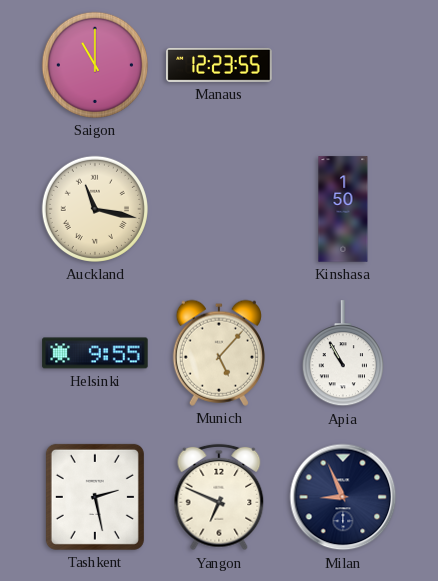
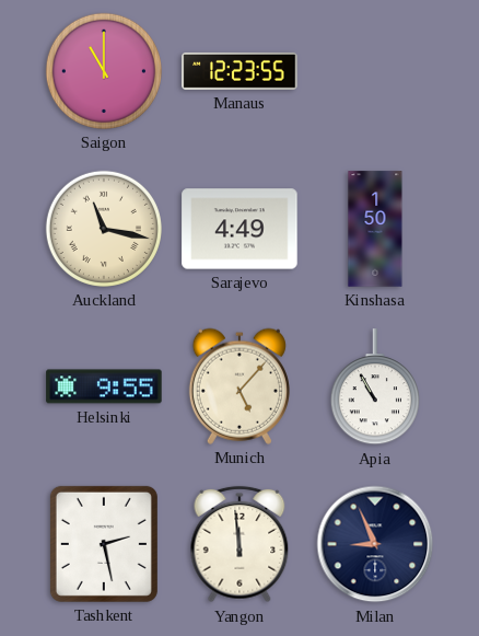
Sarajevo: none -> 4:49 (240, 229)
Yangon: 6:49 -> 11:59 (240, 544)
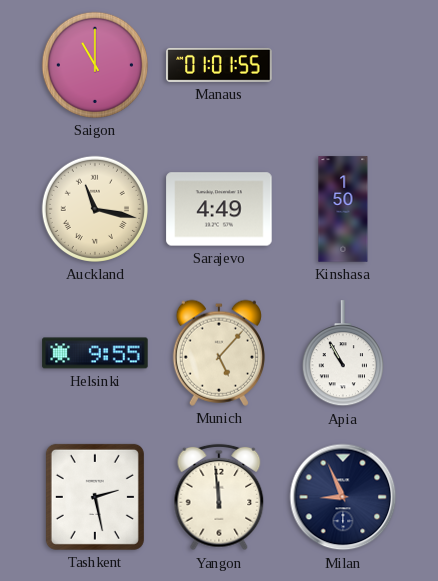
Manaus: 12:23 -> 01:01 (219, 65)
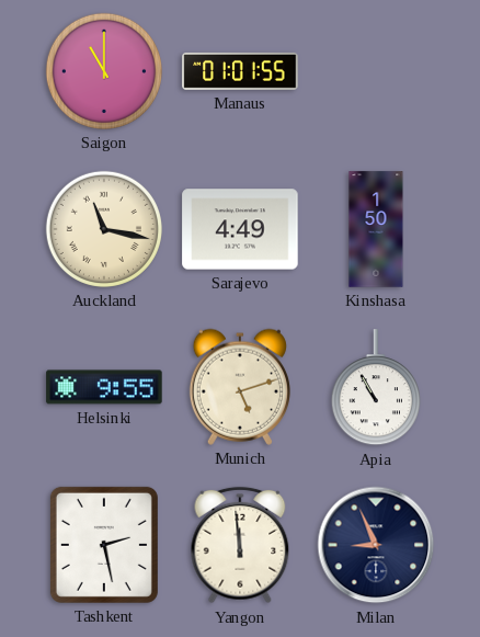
Munich: 5:07 -> 5:12 (240, 387)
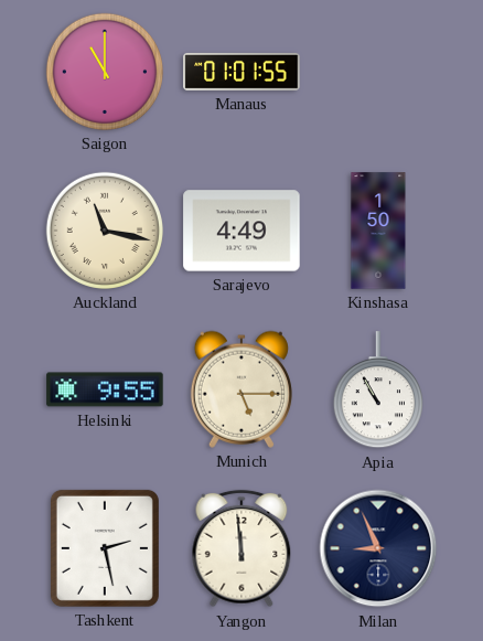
Munich: 5:12 -> 5:15 (241, 389)
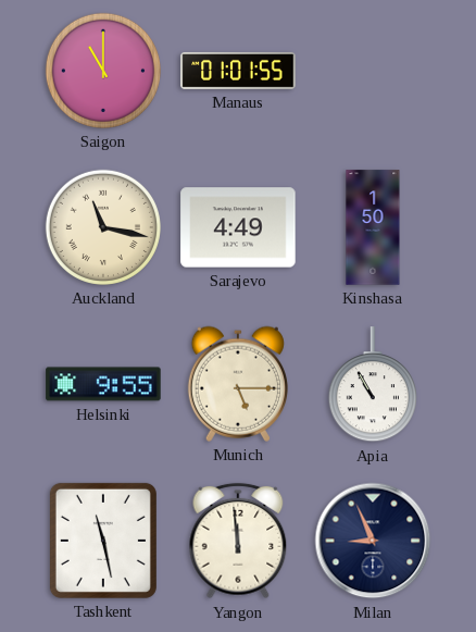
Tashkent: 2:28 -> 11:28 (103, 541)
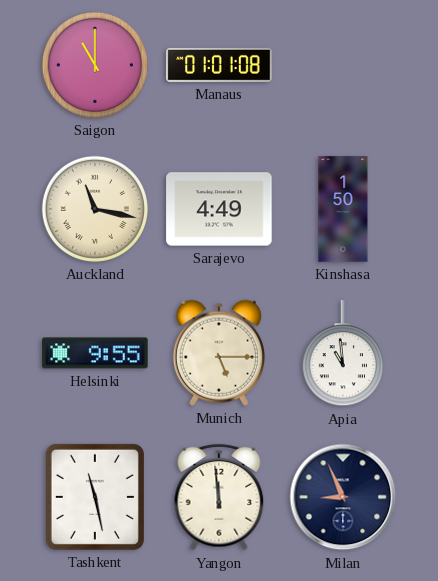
Manaus: 01:01:55 -> 01:01:08 (219, 65)
Apia: 10:55 -> 10:59 (343, 354)
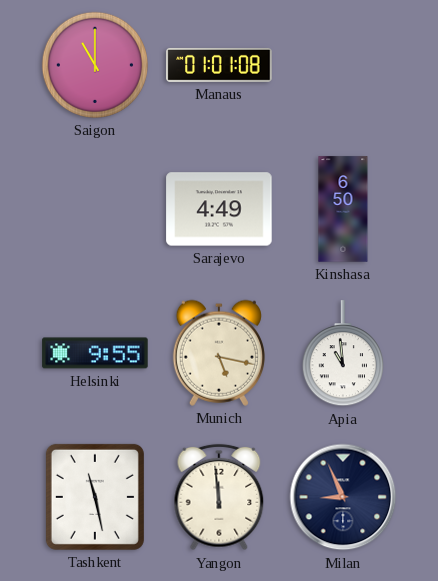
Auckland: 11:17 -> none (95, 209)
Kinshasa: 1:50 -> 6:50 (343, 209)
Munich: 5:15 -> 5:17 (219, 353)
